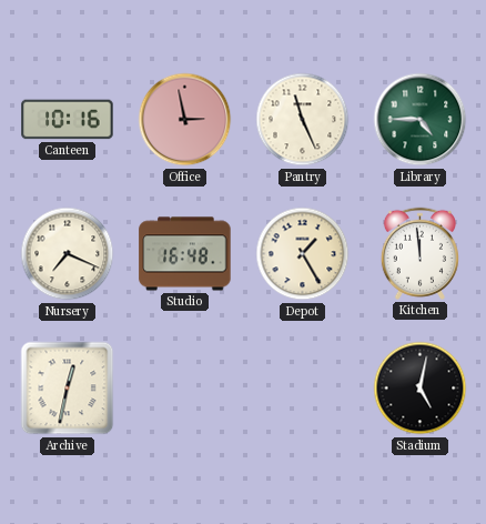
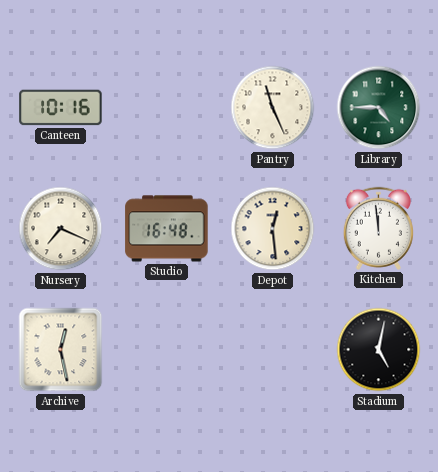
Office: 2:58 -> none (185, 120)
Depot: 1:25 -> 12:29 (273, 229)
Archive: 12:32 -> 12:28 (61, 350)
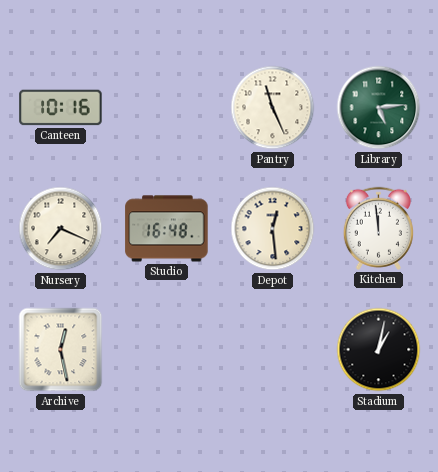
Library: 4:45 -> 5:14 (379, 108)
Stadium: 5:02 -> 1:02 (379, 350)
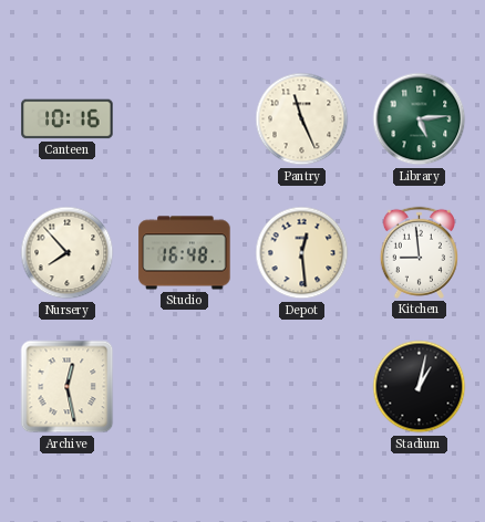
Nursery: 7:19 -> 7:53 (68, 253)
Kitchen: 11:59 -> 8:59 (419, 252)
